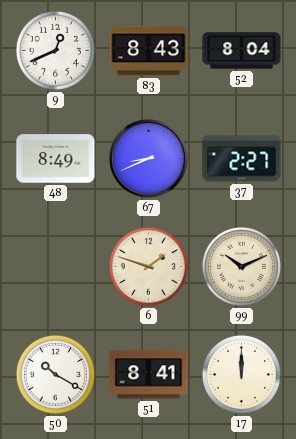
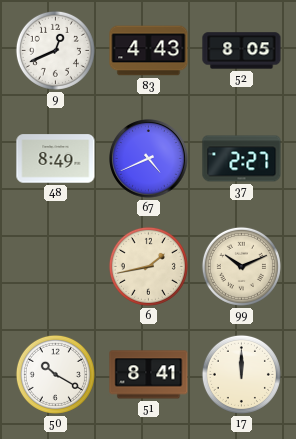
83: 8:43 -> 4:43 (149, 51)
52: 8:04 -> 8:05 (242, 51)
67: 8:41 -> 4:41 (149, 159)
6: 1:48 -> 1:43 (148, 266)
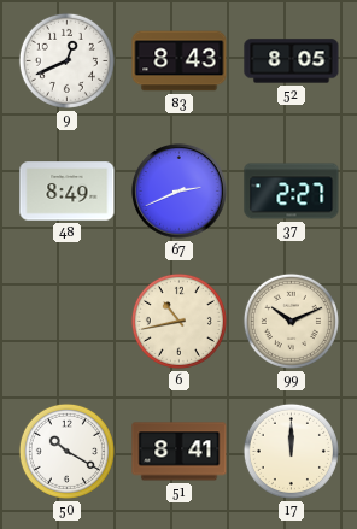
83: 4:43 -> 8:43 (180, 61)
67: 4:41 -> 2:41 (180, 192)
6: 1:43 -> 10:43 (178, 321)
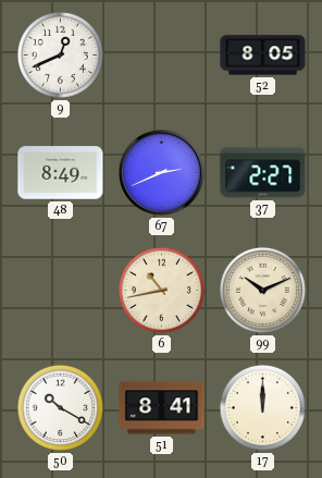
83: 8:43 -> none (180, 61)
